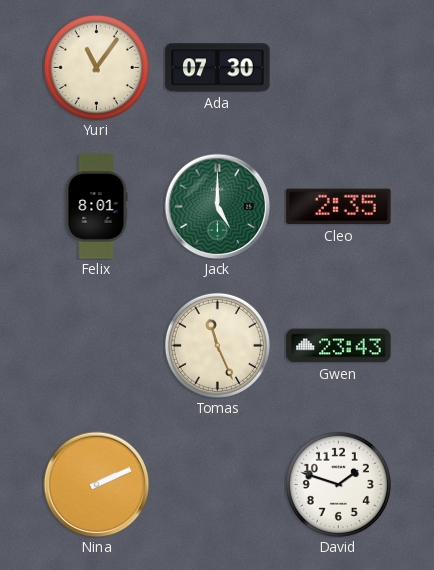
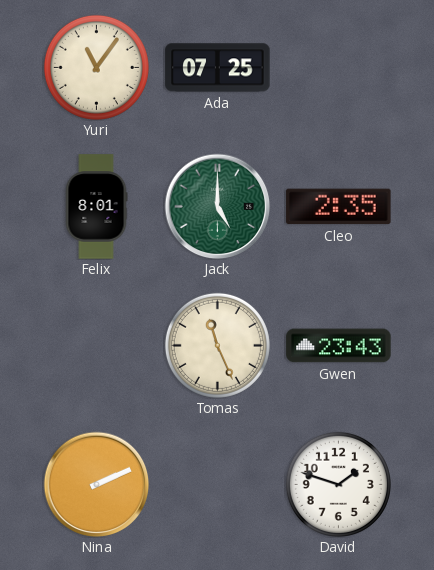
Ada: 07:30 -> 07:25 (218, 68)
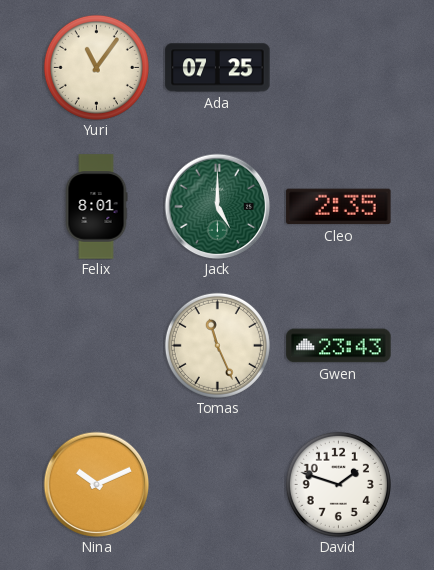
Nina: 2:11 -> 10:11 (96, 484)
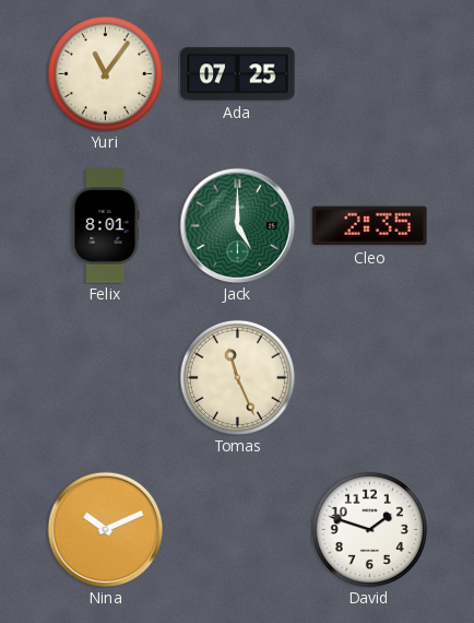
Gwen: 23:43 -> none (339, 346)
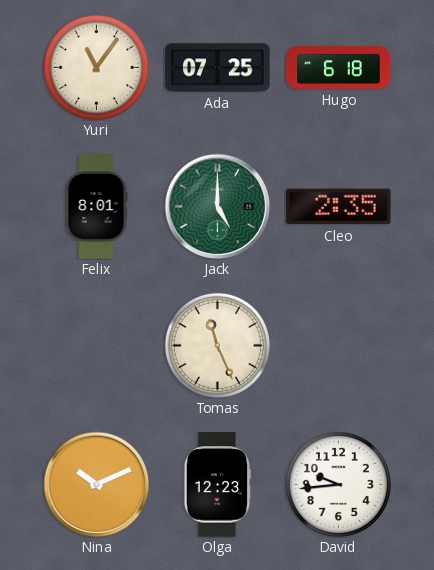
Hugo: none -> 6:18 (339, 67)
Olga: none -> 12:23 (216, 485)
David: 1:48 -> 9:44 (338, 484)
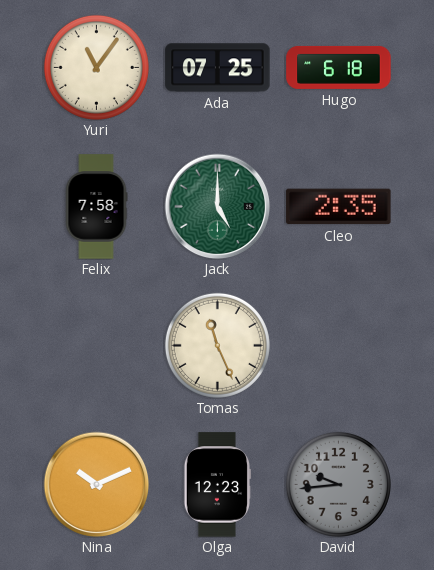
Felix: 8:01 -> 7:58 (96, 207)
David dial: white -> grey (338, 484)
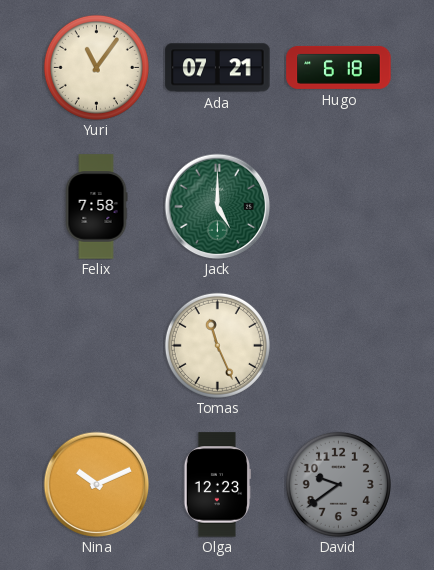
Ada: 07:25 -> 07:21 (218, 68)
Cleo: 2:35 -> none (339, 207)
David: 9:44 -> 9:39 (338, 484)
